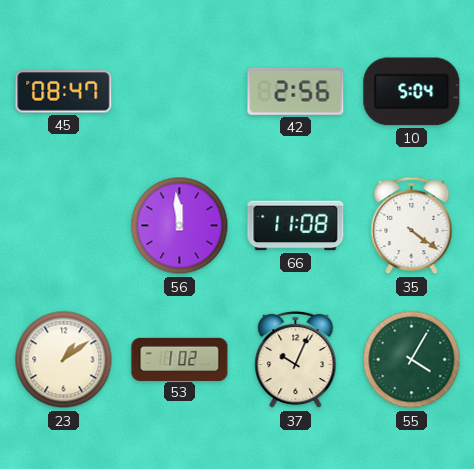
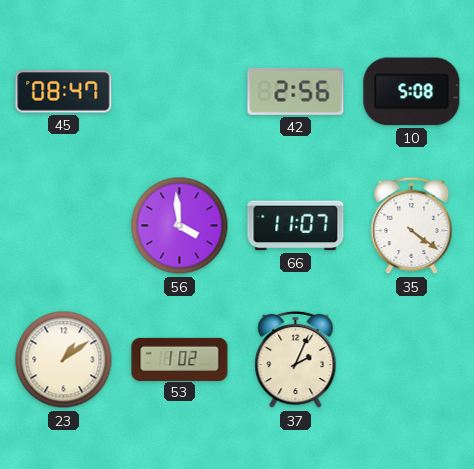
10: 5:04 -> 5:08 (412, 92)
56: 11:59 -> 3:59 (180, 226)
66: 11:08 -> 11:07 (296, 226)
37: 10:04 -> 2:04 (296, 360)
55: 4:05 -> none (412, 360)
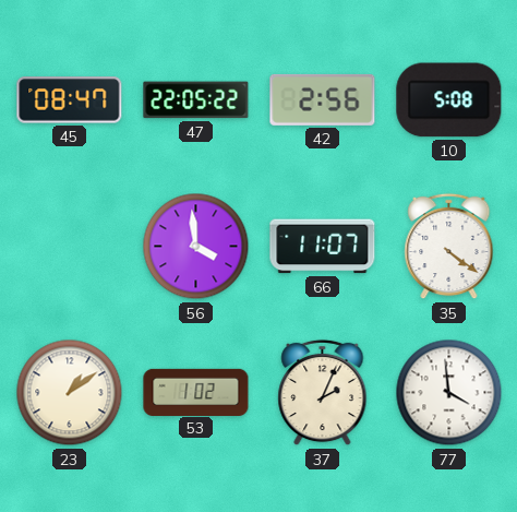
47: none -> 22:05 (196, 100)
77: none -> 3:59 (449, 393)
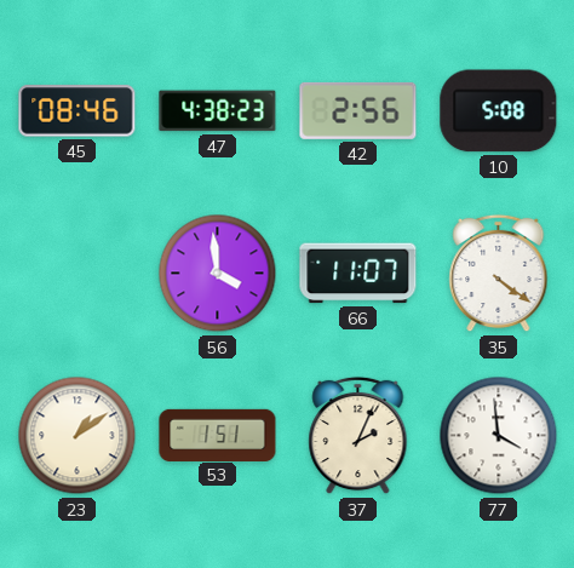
45: 08:47 -> 08:46 (78, 111)
47: 22:05 -> 4:38 (218, 111)
53: 1:02 -> 1:51 (218, 435)
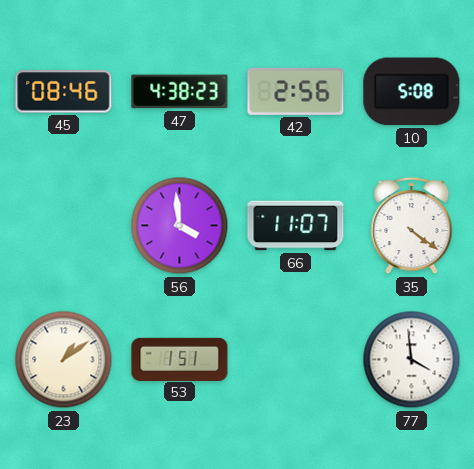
37: 2:04 -> none (358, 436)
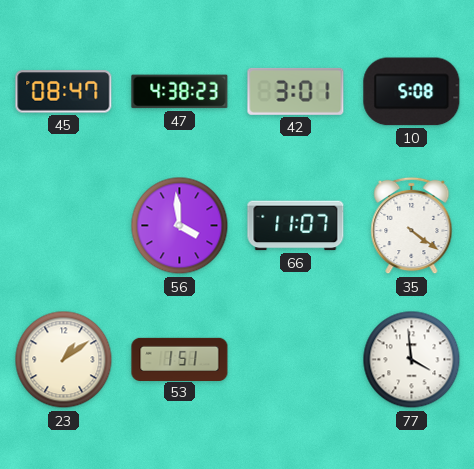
45: 08:46 -> 08:47 (64, 92)
42: 2:56 -> 3:01 (296, 91)
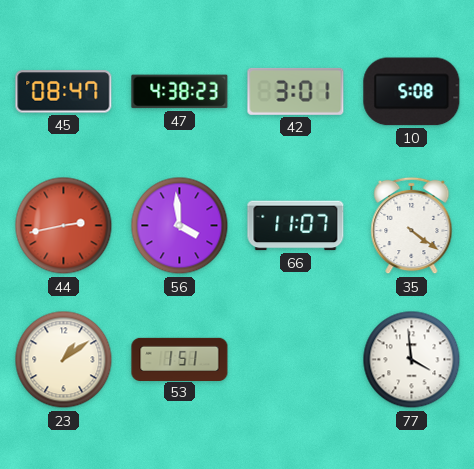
44: none -> 2:43 (64, 226)
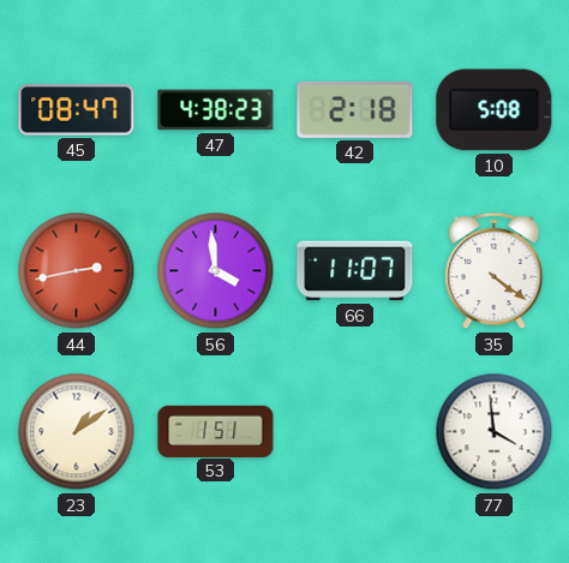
42: 3:01 -> 2:18 (355, 109)
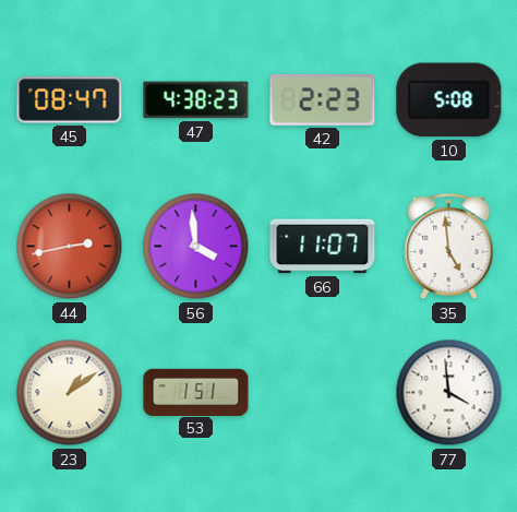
42: 2:18 -> 2:23 (323, 99)
35: 4:21 -> 4:59 (449, 247)
